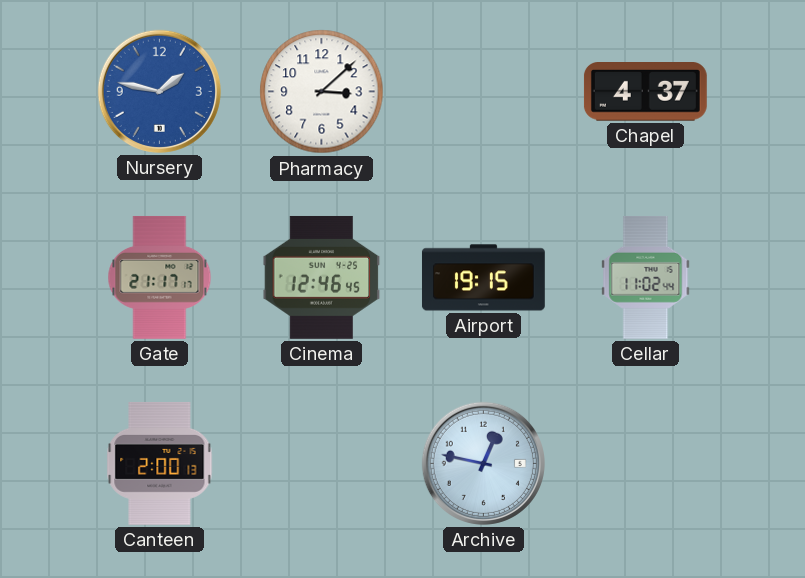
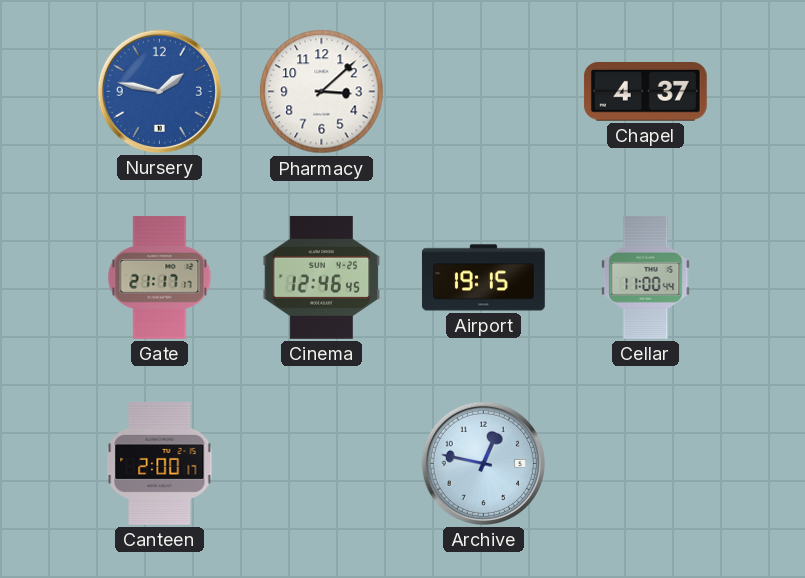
Cellar: 11:02 -> 11:00 (646, 277)
Canteen: 2:00:13 -> 2:00:17 (160, 463)
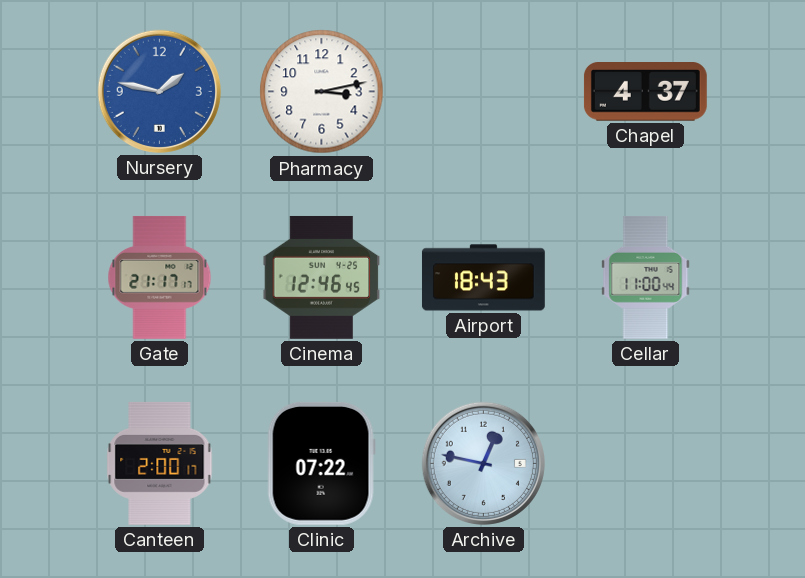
Pharmacy: 3:08 -> 3:13 (322, 92)
Airport: 19:15 -> 18:43 (484, 278)
Clinic: none -> 07:22 (321, 463)
